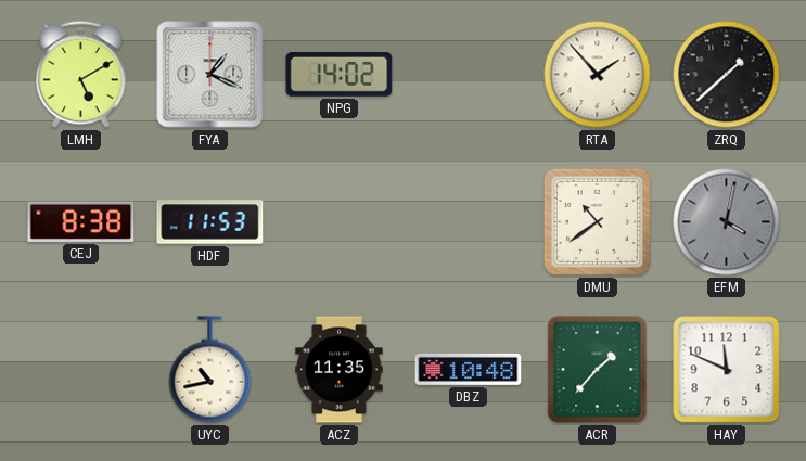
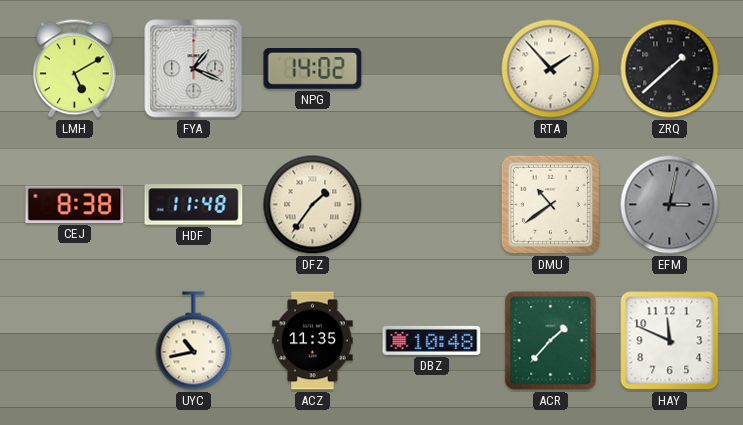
HDF: 11:53 -> 11:48 (194, 205)
DFZ: none -> 1:36 (313, 205)
EFM: 4:02 -> 3:02 (670, 205)
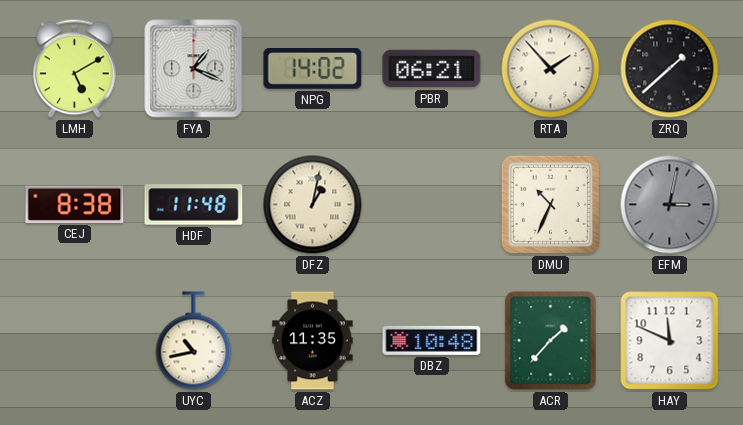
PBR: none -> 06:21 (432, 69)
DFZ: 1:36 -> 1:02 (313, 205)
DMU: 10:39 -> 10:34 (550, 204)
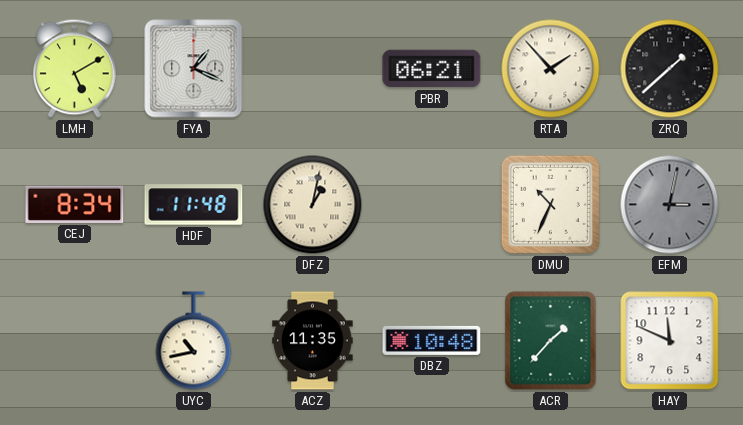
NPG: 14:02 -> none (313, 69)
CEJ: 8:38 -> 8:34 (75, 204)
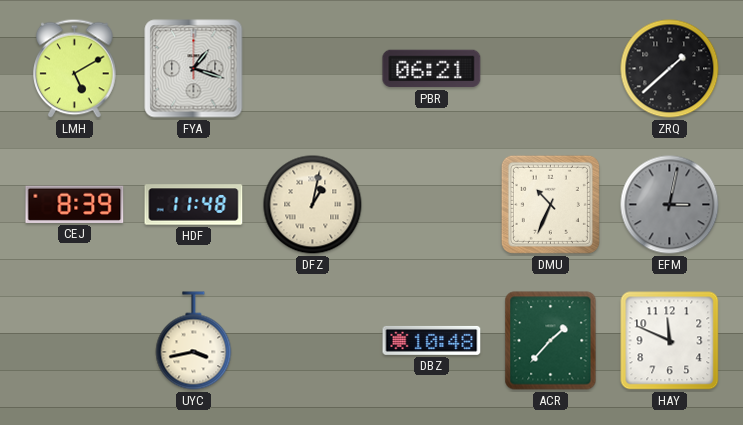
FYA: 1:19 -> 1:18 (194, 69)
RTA: 1:53 -> none (551, 69)
CEJ: 8:34 -> 8:39 (75, 204)
UYC: 10:43 -> 3:43 (194, 341)
ACZ: 11:35 -> none (313, 341)
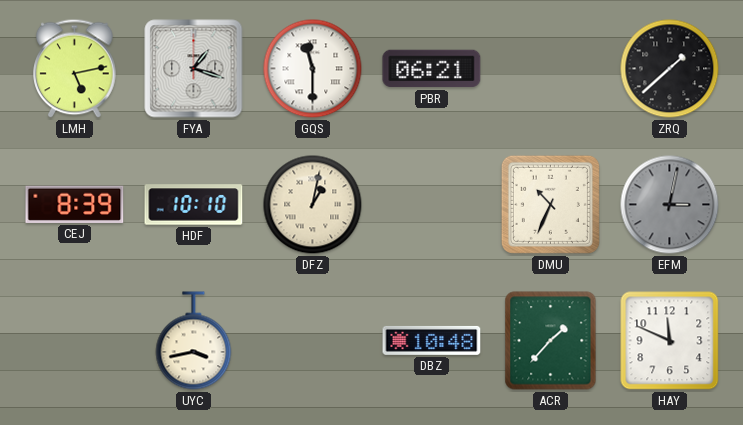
LMH: 5:10 -> 5:13 (75, 69)
GQS: none -> 11:30 (313, 69)
HDF: 11:48 -> 10:10 (194, 205)
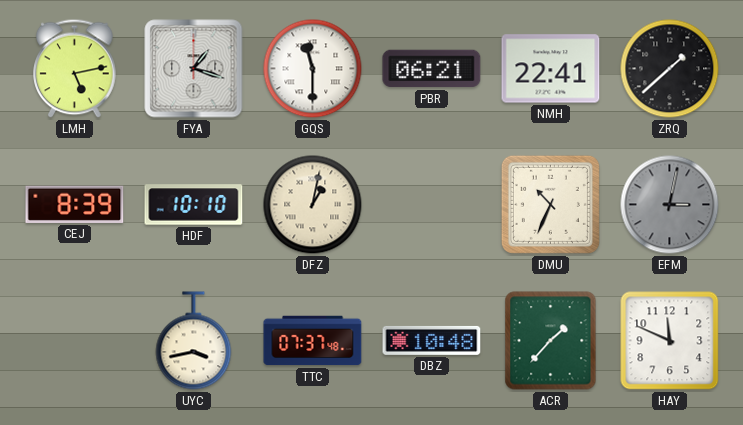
NMH: none -> 22:41 (551, 69)
TTC: none -> 07:37 (313, 341)
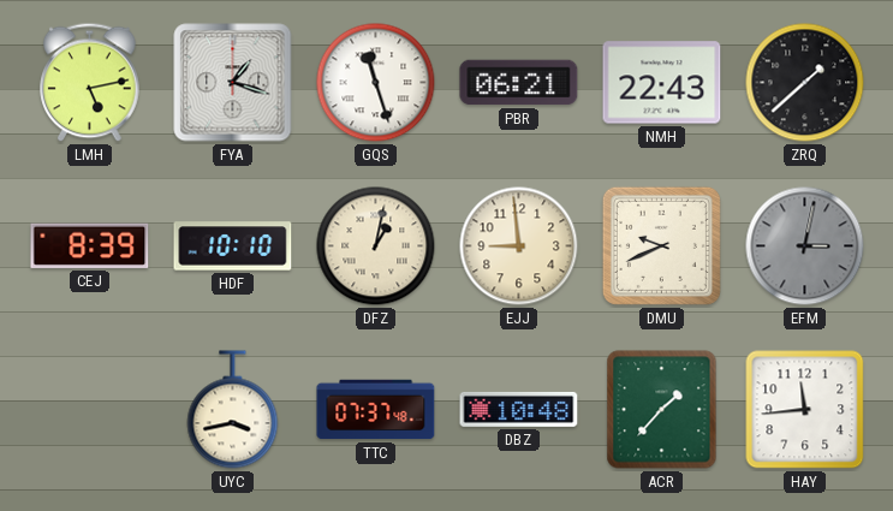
GQS: 11:30 -> 11:27 (376, 83)
NMH: 22:41 -> 22:43 (662, 83)
EJJ: none -> 8:59 (519, 246)
DMU: 10:34 -> 9:41 (661, 245)
HAY: 11:49 -> 11:44 (805, 410)
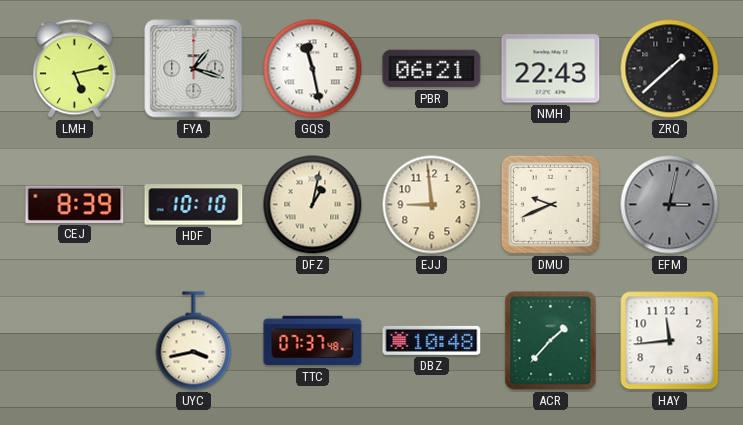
GQS: 11:27 -> 11:28 (313, 69)
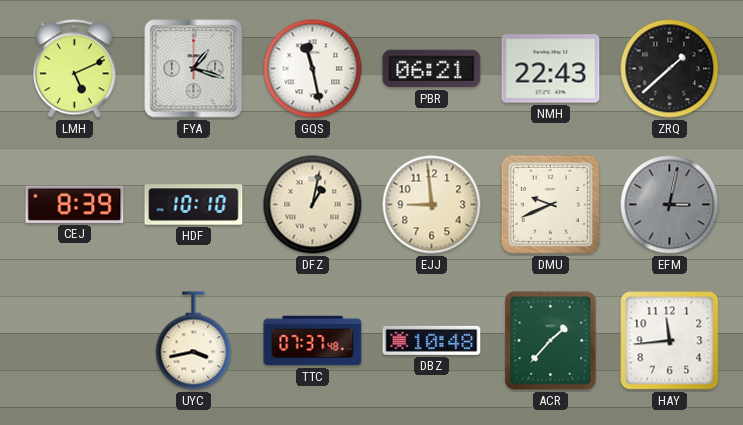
LMH: 5:13 -> 5:11 (75, 69)
